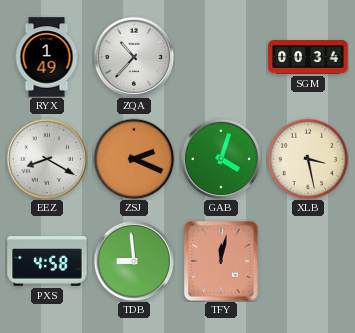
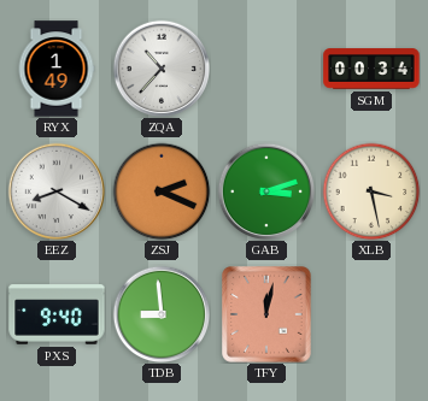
GAB: 4:03 -> 3:12 (266, 191)
PXS: 4:58 -> 9:40 (57, 314)
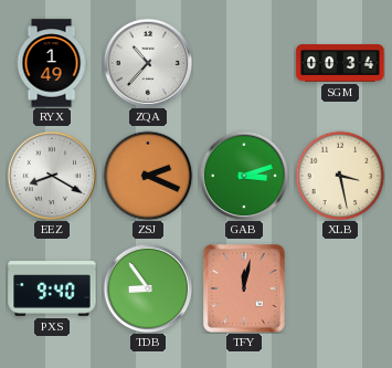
TDB: 8:59 -> 8:54 (148, 288)
